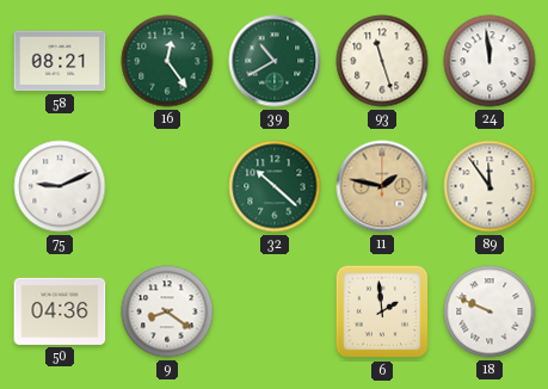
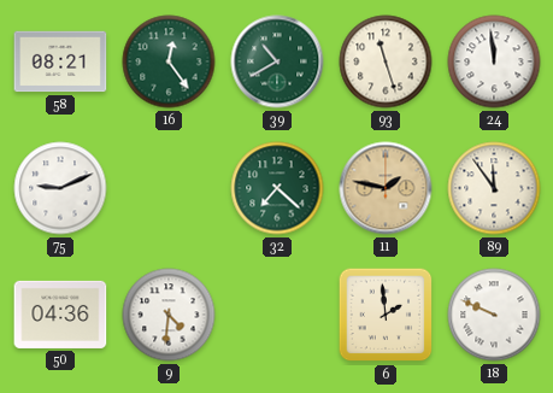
32: 10:22 -> 7:22 (277, 188)
9: 8:21 -> 4:31 (169, 315)
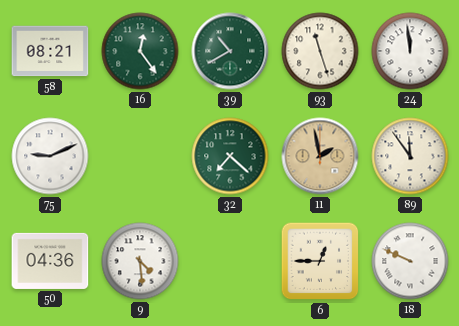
11: 1:47 -> 1:58 (320, 156)
9: 4:31 -> 4:29 (140, 261)
6: 1:59 -> 12:45 (320, 261)
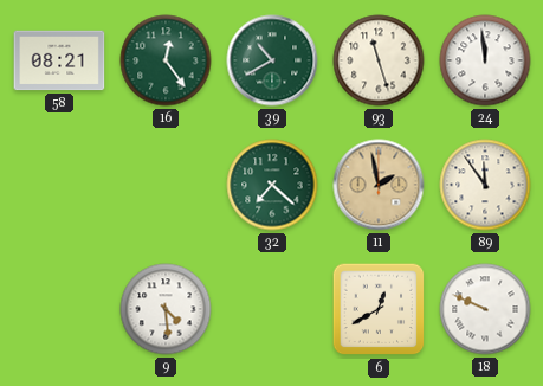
75: 9:11 -> none (50, 156)
50: 04:36 -> none (50, 261)
6: 12:45 -> 12:40 (379, 309)
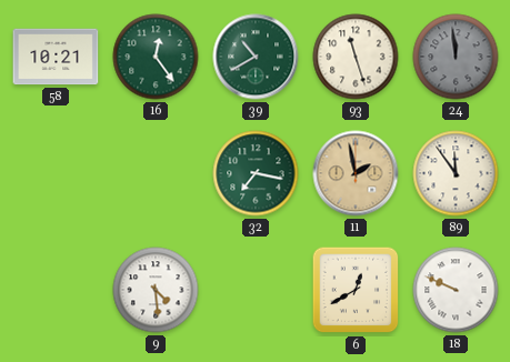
58: 08:21 -> 10:21 (56, 57)
24 dial: white -> grey (456, 57)
32: 7:22 -> 7:17 (256, 173)
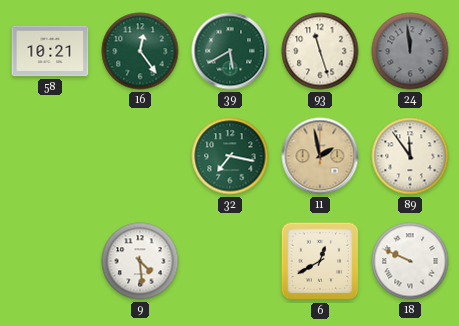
39: 10:40 -> 5:40 (230, 51)
